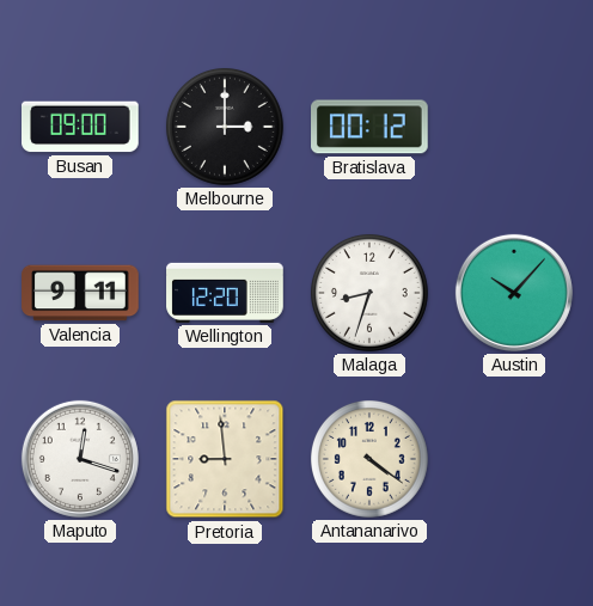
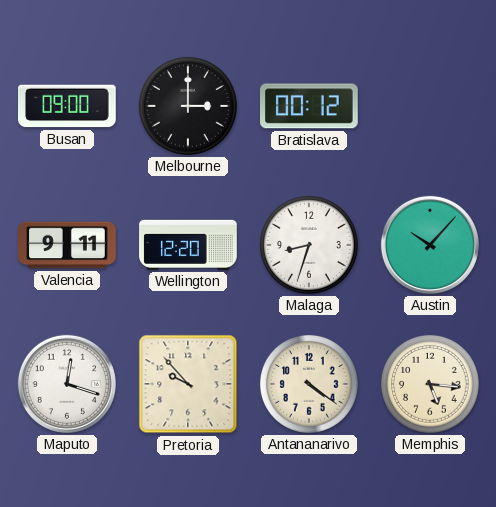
Pretoria: 8:59 -> 9:53 (188, 384)
Memphis: none -> 5:16 (430, 384)
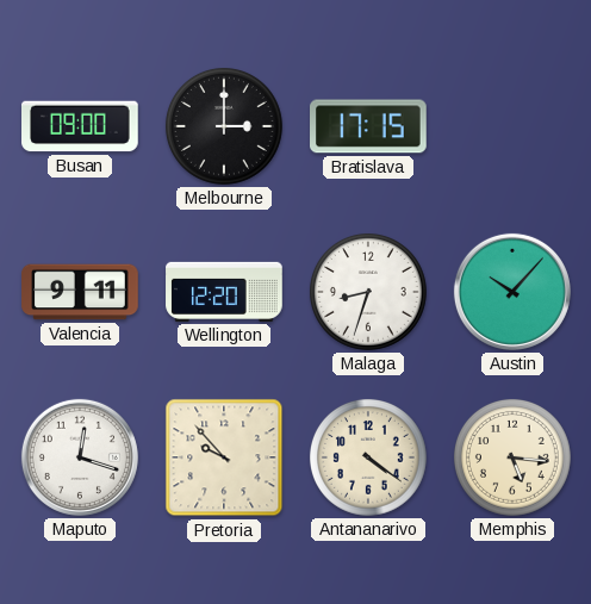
Bratislava: 00:12 -> 17:15 (369, 126)
